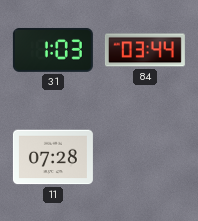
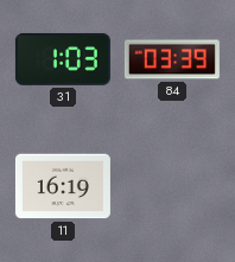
84: 03:44 -> 03:39 (172, 59)
11: 07:28 -> 16:19 (63, 186)
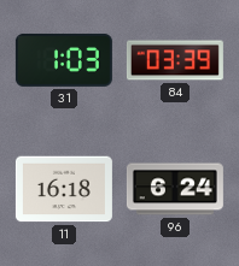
11: 16:19 -> 16:18 (64, 189)
96: none -> 6:24 (175, 189)
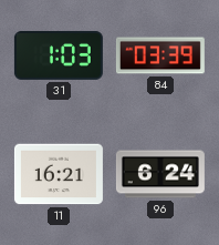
11: 16:18 -> 16:21 (59, 174)
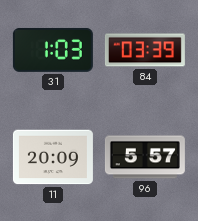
11: 16:21 -> 20:09 (53, 157)
96: 6:24 -> 5:57 (145, 157)
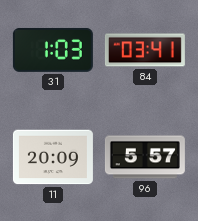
84: 03:39 -> 03:41 (145, 50)
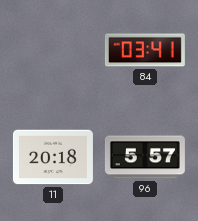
31: 1:03 -> none (53, 50)
11: 20:09 -> 20:18 (53, 157)
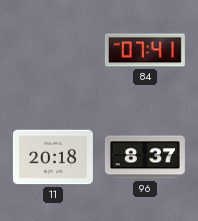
84: 03:41 -> 07:41 (145, 50)
96: 5:57 -> 8:37 (145, 157)
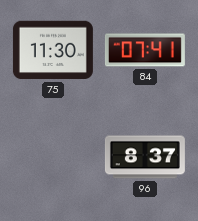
75: none -> 11:30 (53, 50)
11: 20:18 -> none (53, 157)
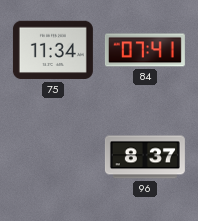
75: 11:30 -> 11:34 (53, 50)
